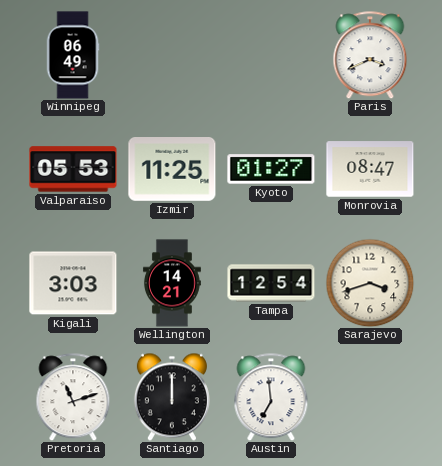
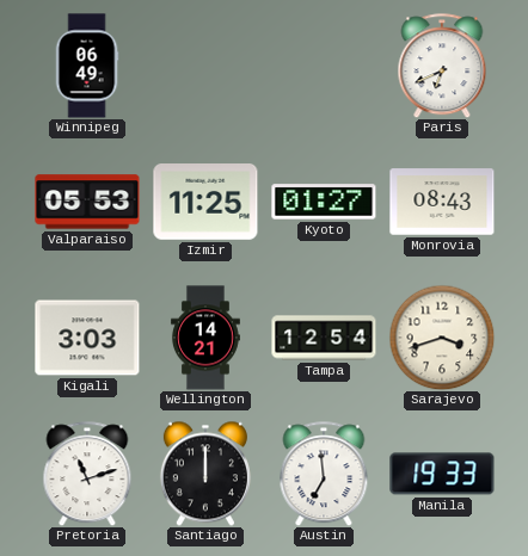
Paris: 3:41 -> 6:41 (442, 66)
Monrovia: 08:47 -> 08:43 (442, 202)
Manila: none -> 19:33 (442, 474)
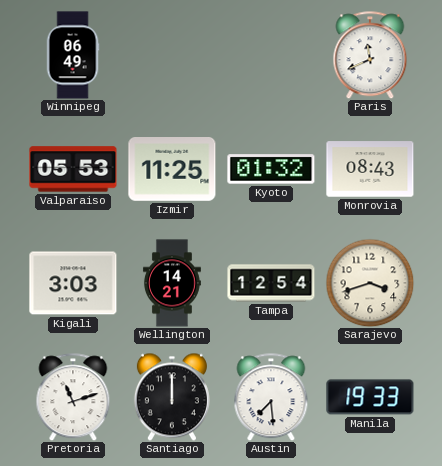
Paris: 6:41 -> 11:41 (370, 55)
Kyoto: 01:27 -> 01:32 (271, 169)
Austin: 6:59 -> 7:29 (271, 397)
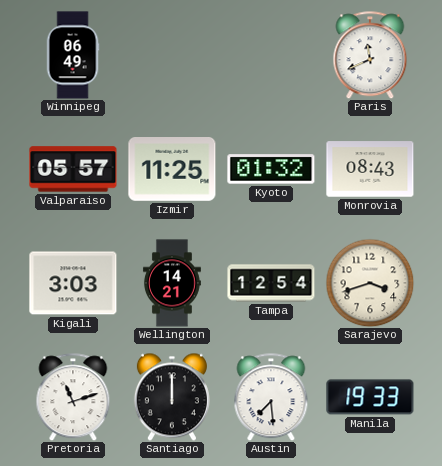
Valparaiso: 05:53 -> 05:57 (73, 169)
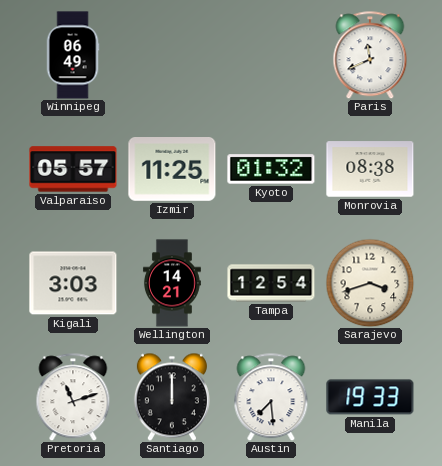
Monrovia: 08:43 -> 08:38 (370, 169)
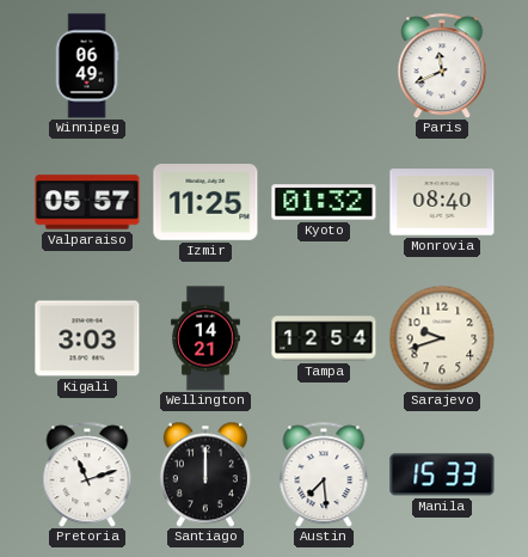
Monrovia: 08:38 -> 08:40 (442, 202)
Sarajevo: 3:42 -> 9:42 (442, 338)
Manila: 19:33 -> 15:33 (442, 475)
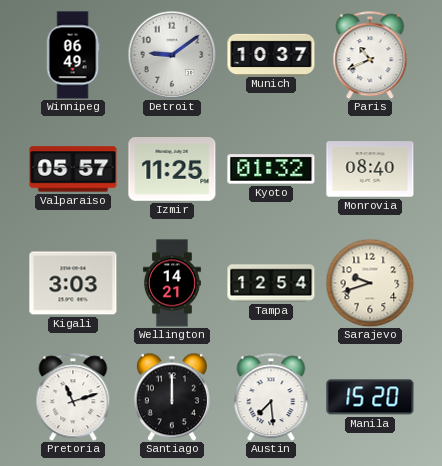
Detroit: none -> 9:09 (172, 55)
Munich: none -> 10:37 (271, 54)
Paris: 11:41 -> 10:41 (370, 55)
Manila: 15:33 -> 15:20 (370, 397)
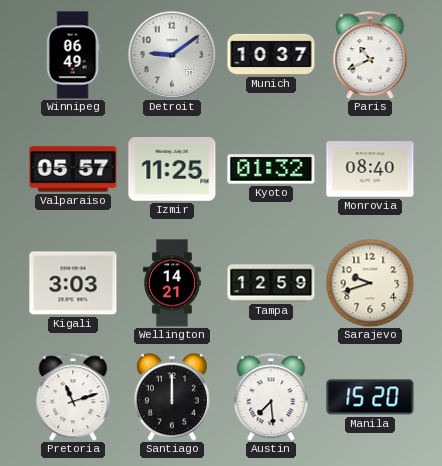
Tampa: 12:54 -> 12:59 (271, 283)
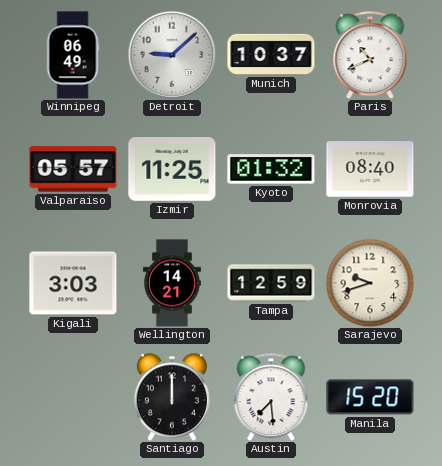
Detroit: 9:09 -> 9:08 (172, 55)
Pretoria: 11:12 -> none (73, 397)
